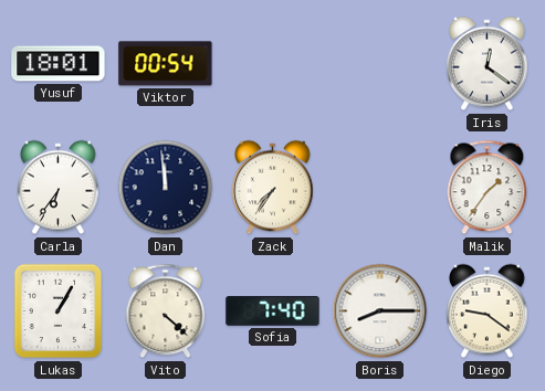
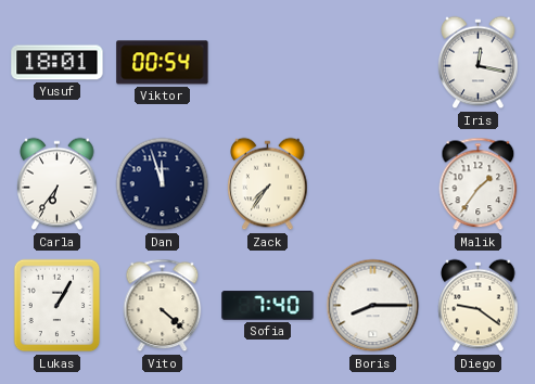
Iris: 12:21 -> 12:17 (479, 63)
Dan: 11:59 -> 11:57 (163, 184)
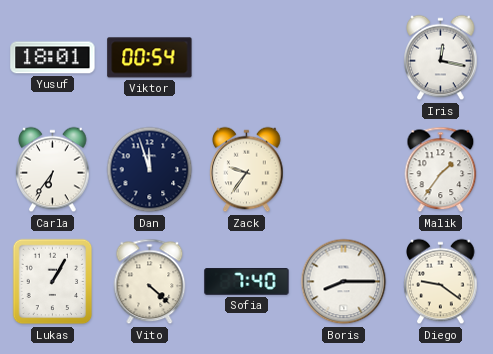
Zack: 7:36 -> 9:36 (247, 170)
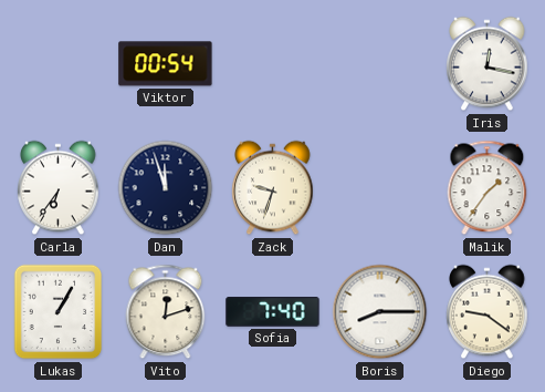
Yusuf: 18:01 -> none (53, 58)
Zack: 9:36 -> 9:33 (273, 188)
Vito: 4:22 -> 12:12 (166, 312)
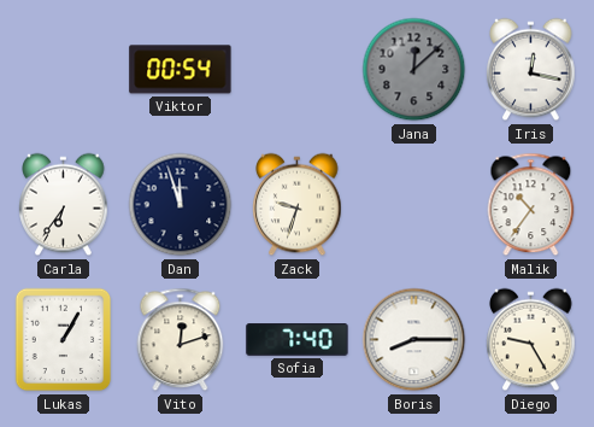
Jana: none -> 12:08 (414, 70)
Malik: 1:36 -> 10:36 (531, 205)
Diego: 9:21 -> 9:25 (531, 340)
